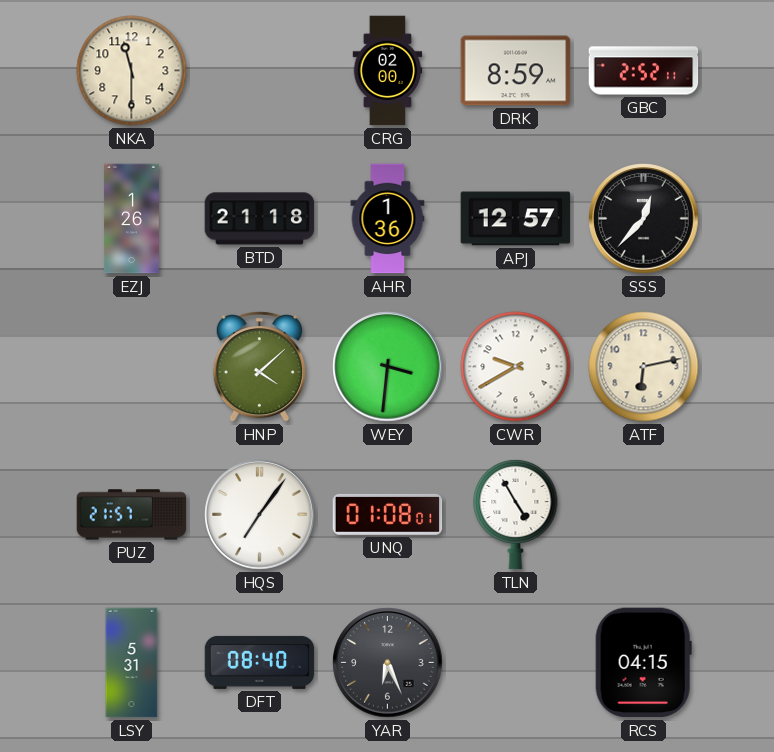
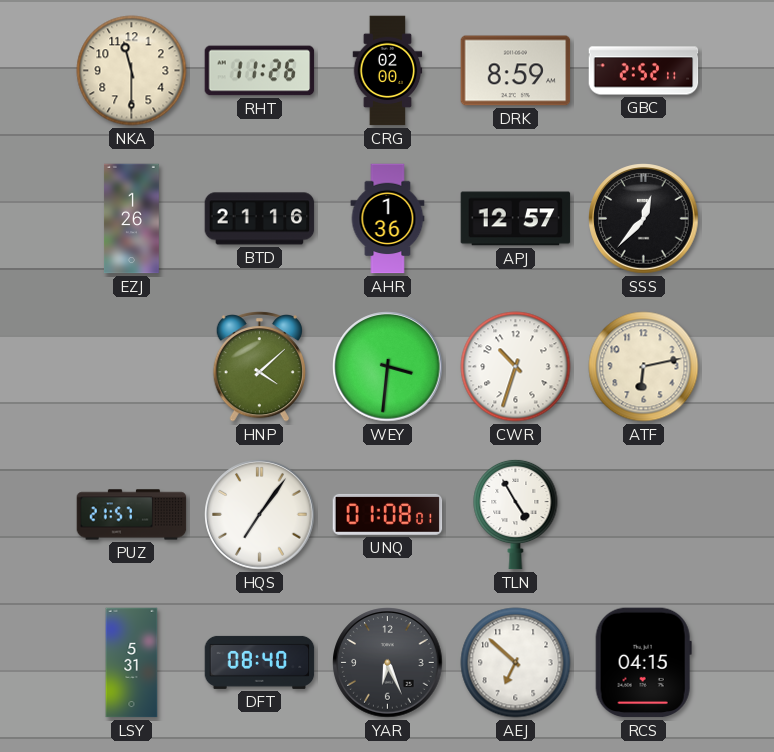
RHT: none -> 11:26 (260, 71)
BTD: 21:18 -> 21:16 (260, 219)
CWR: 9:40 -> 10:33 (516, 367)
AEJ: none -> 6:52 (516, 663)
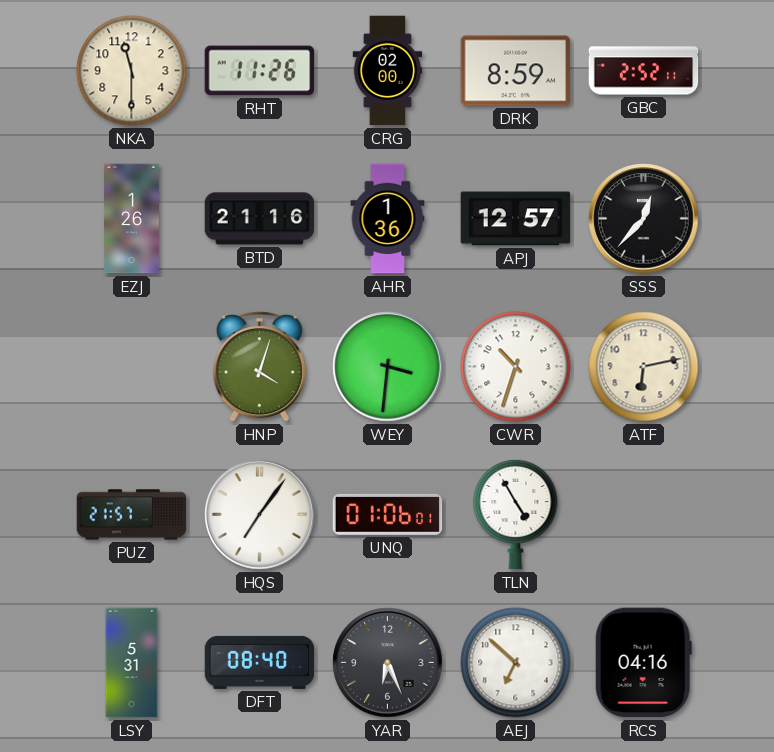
HNP: 4:08 -> 4:03 (259, 367)
UNQ: 01:08 -> 01:06 (388, 514)
RCS: 04:15 -> 04:16 (643, 663)
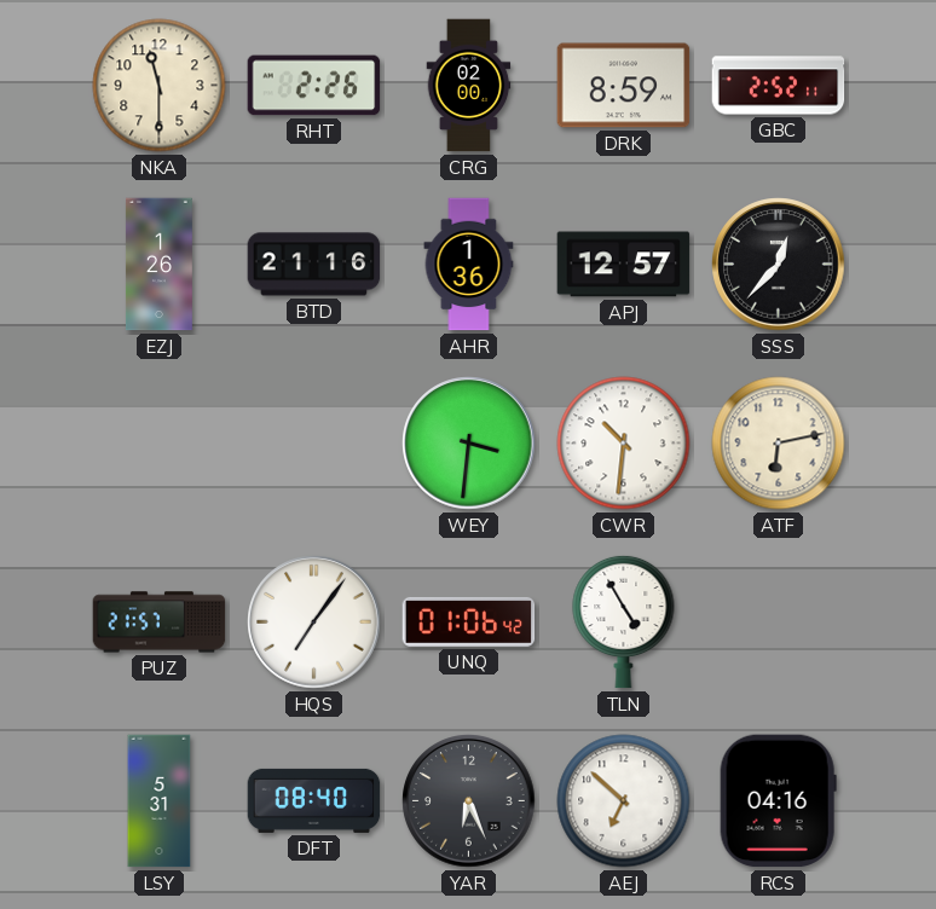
RHT: 11:26 -> 2:26 (314, 86)
HNP: 4:03 -> none (259, 367)
CWR: 10:33 -> 10:31 (624, 444)
UNQ: 01:06:01 -> 01:06:42 (469, 621)
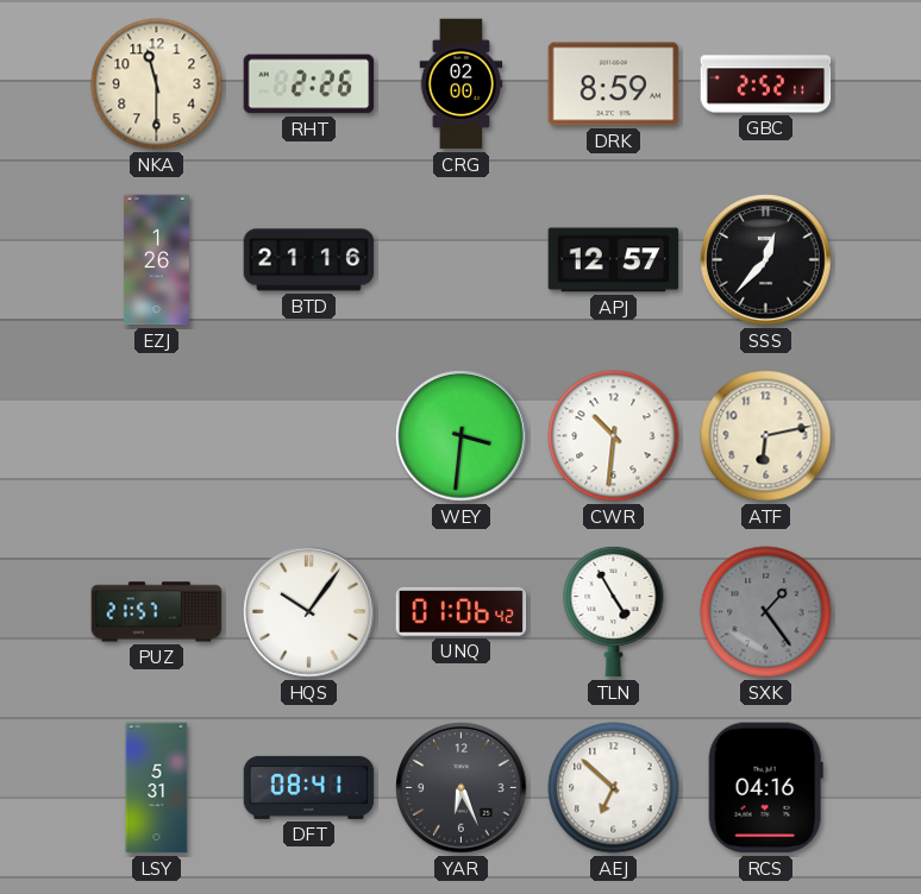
AHR: 1:36 -> none (469, 265)
HQS: 7:06 -> 10:06 (309, 612)
SXK: none -> 1:24 (766, 612)
DFT: 08:40 -> 08:41 (309, 787)
